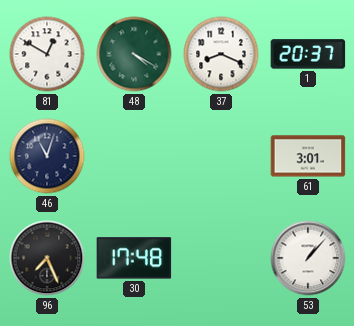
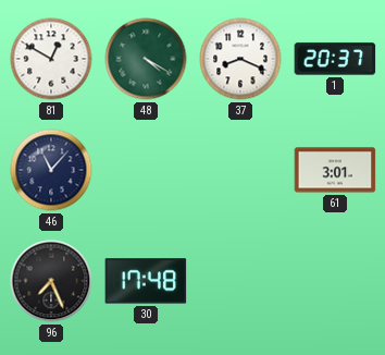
46: 11:03 -> 11:07 (51, 170)
53: 1:07 -> none (308, 258)
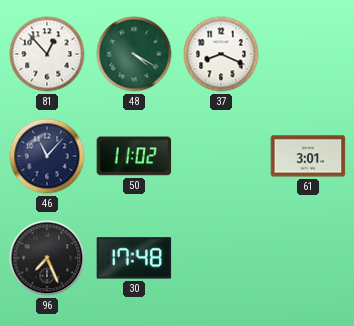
81: 12:50 -> 12:53 (47, 54)
1: 20:37 -> none (335, 59)
50: none -> 11:02 (134, 156)
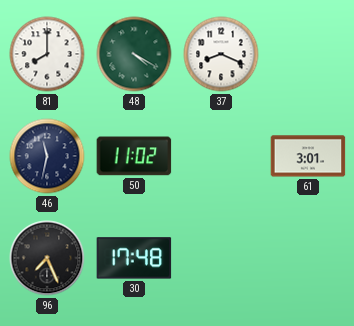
81: 12:53 -> 8:00 (47, 54)
46: 11:07 -> 11:32 (47, 156)
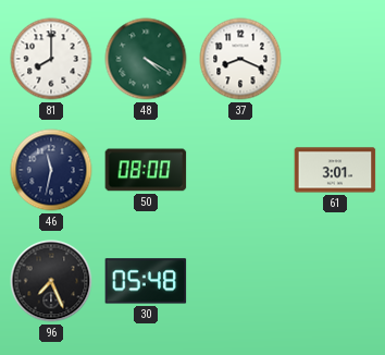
50: 11:02 -> 08:00 (146, 170)
30: 17:48 -> 05:48 (146, 281)
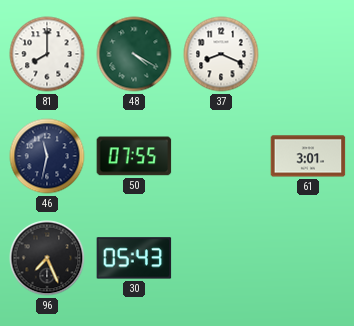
50: 08:00 -> 07:55 (134, 156)
30: 05:48 -> 05:43 (134, 258)
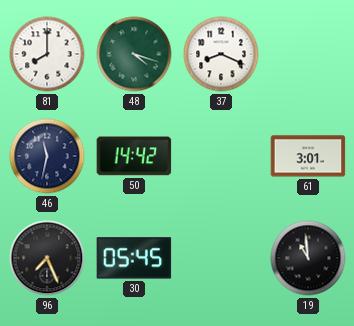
48: 4:20 -> 4:18 (134, 54)
50: 07:55 -> 14:42 (134, 156)
30: 05:43 -> 05:45 (134, 258)
19: none -> 10:59 (308, 258)
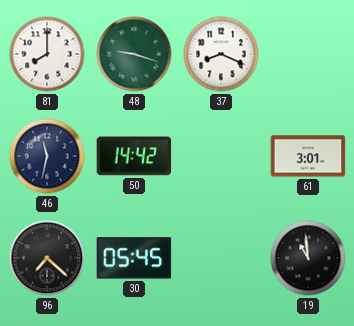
48: 4:18 -> 9:18 (134, 54)
96: 7:26 -> 7:22 (47, 258)
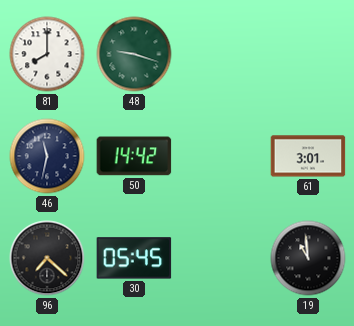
37: 8:19 -> none (221, 54)
